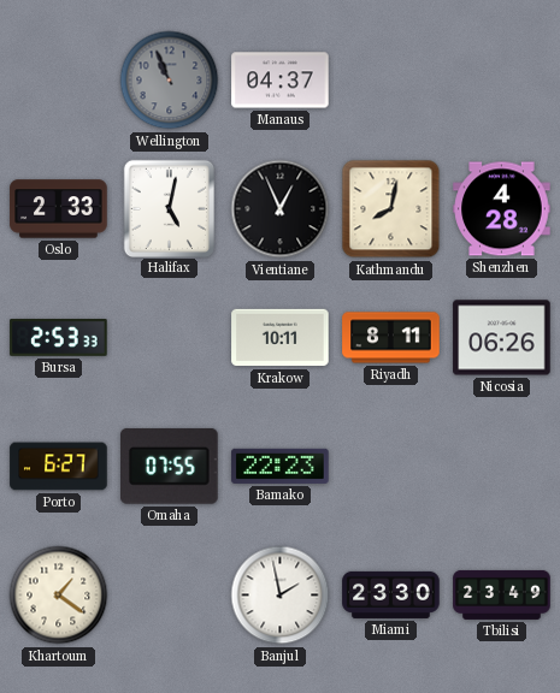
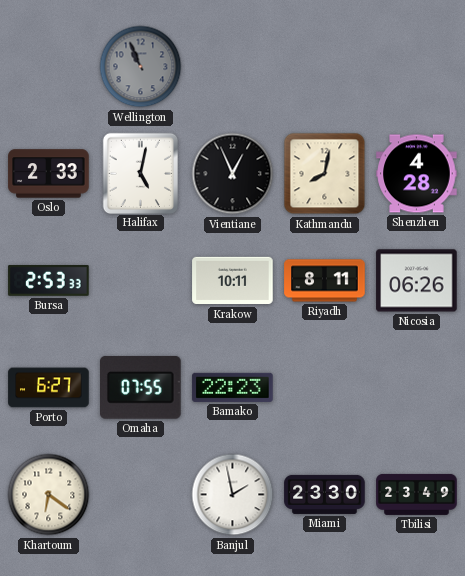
Manaus: 04:37 -> none (281, 81)
Khartoum: 1:21 -> 6:21 (49, 495)
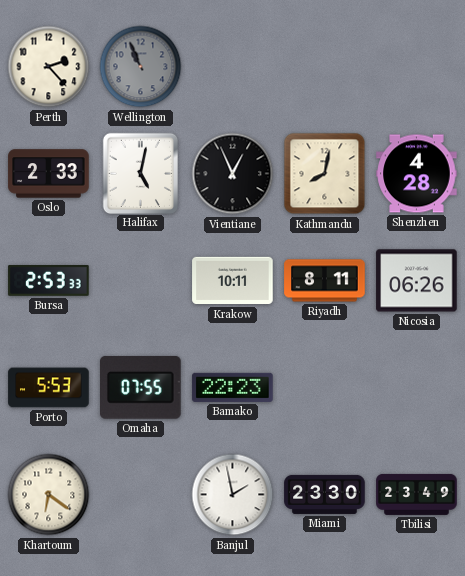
Perth: none -> 2:23 (49, 67)
Porto: 6:27 -> 5:53 (49, 388)
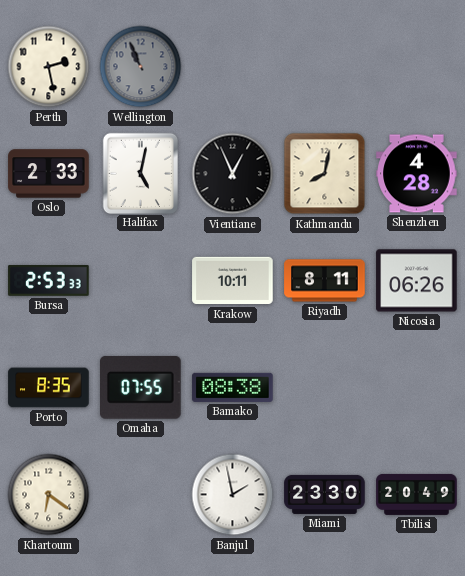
Perth: 2:23 -> 2:28 (49, 67)
Porto: 5:53 -> 8:35 (49, 388)
Bamako: 22:23 -> 08:38 (233, 387)
Tbilisi: 23:49 -> 20:49 (417, 494)
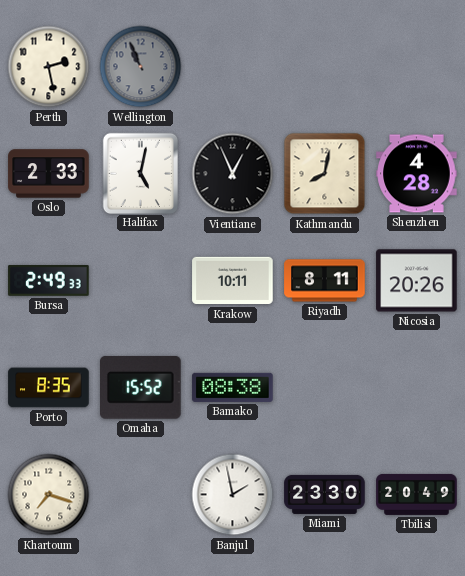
Bursa: 2:53 -> 2:49 (49, 281)
Nicosia: 06:26 -> 20:26 (417, 281)
Omaha: 07:55 -> 15:52 (141, 388)
Khartoum: 6:21 -> 7:18 (49, 495)
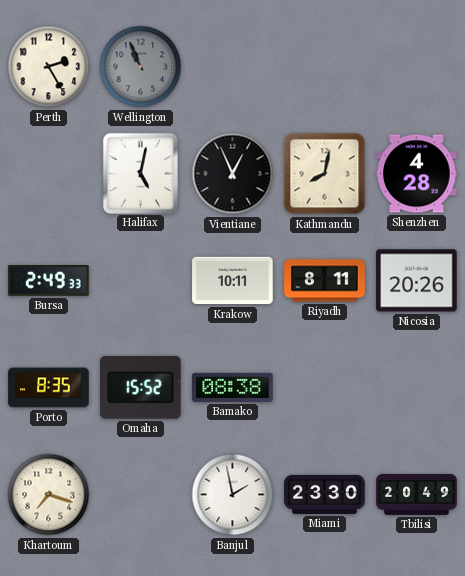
Perth: 2:28 -> 2:25 (49, 67)
Oslo: 2:33 -> none (49, 174)
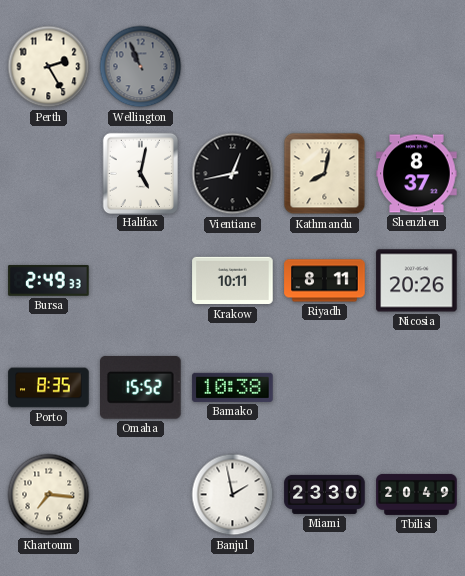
Vientiane: 12:56 -> 12:43 (233, 174)
Shenzhen: 4:28 -> 8:37 (417, 174)
Bamako: 08:38 -> 10:38 (233, 387)
Khartoum: 7:18 -> 7:16 (49, 495)
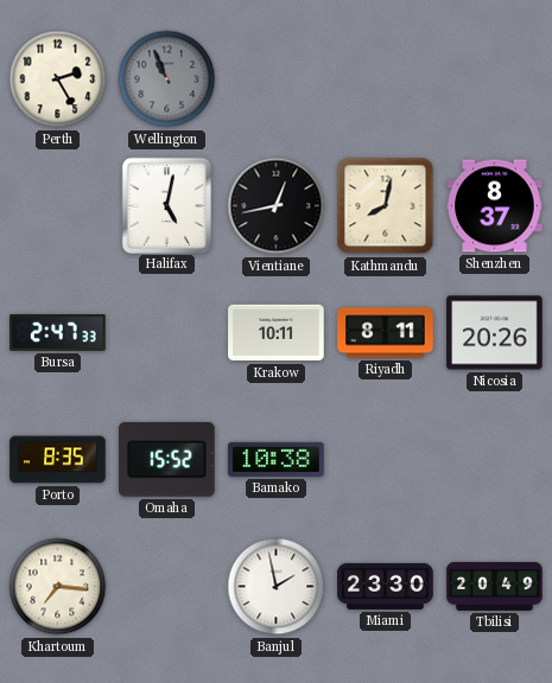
Bursa: 2:49 -> 2:47 (58, 333)
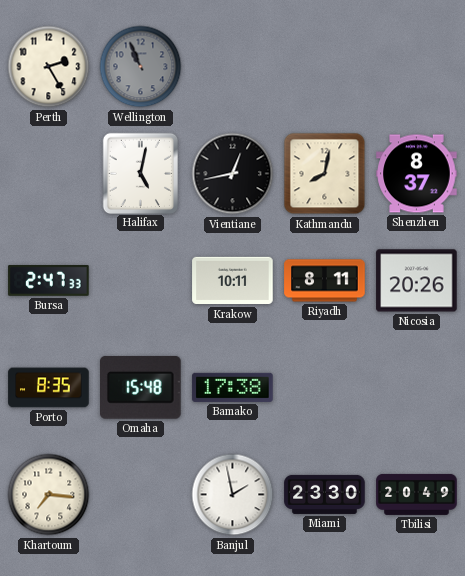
Omaha: 15:52 -> 15:48 (141, 388)
Bamako: 10:38 -> 17:38 (233, 387)
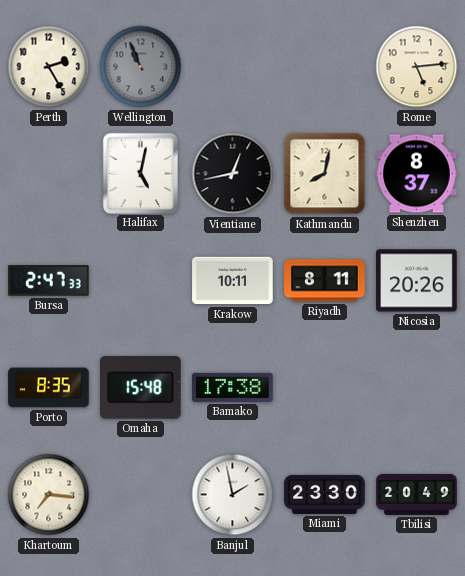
Rome: none -> 5:14 (417, 67)
